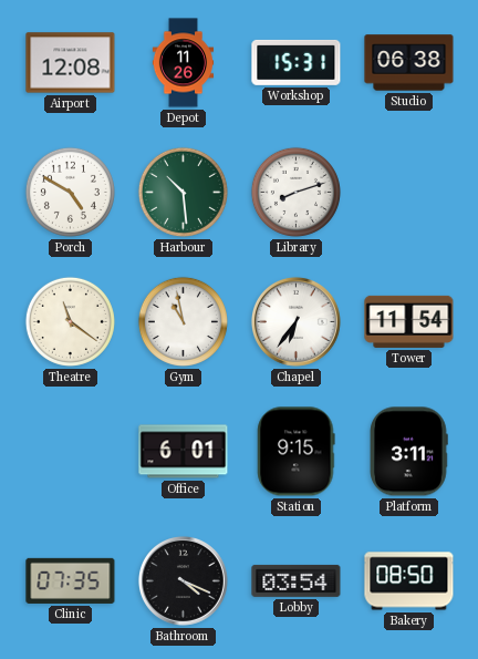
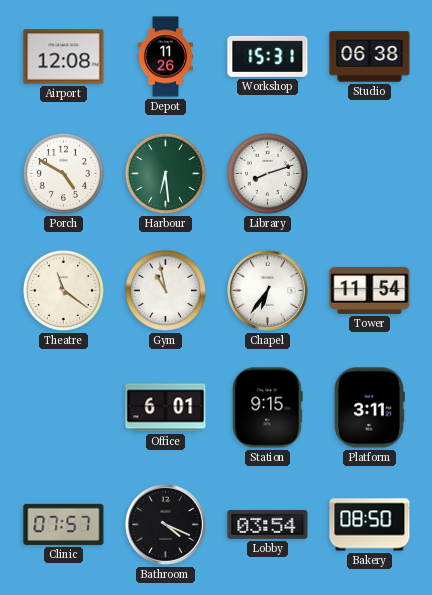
Harbour: 10:29 -> 6:29 (165, 173)
Clinic: 07:35 -> 07:57 (64, 524)
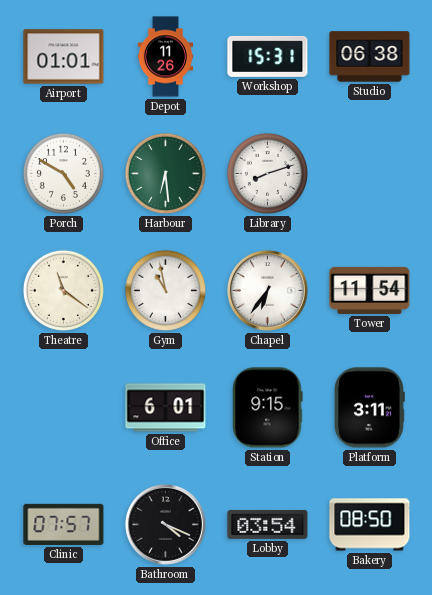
Airport: 12:08 -> 01:01 (64, 57)
